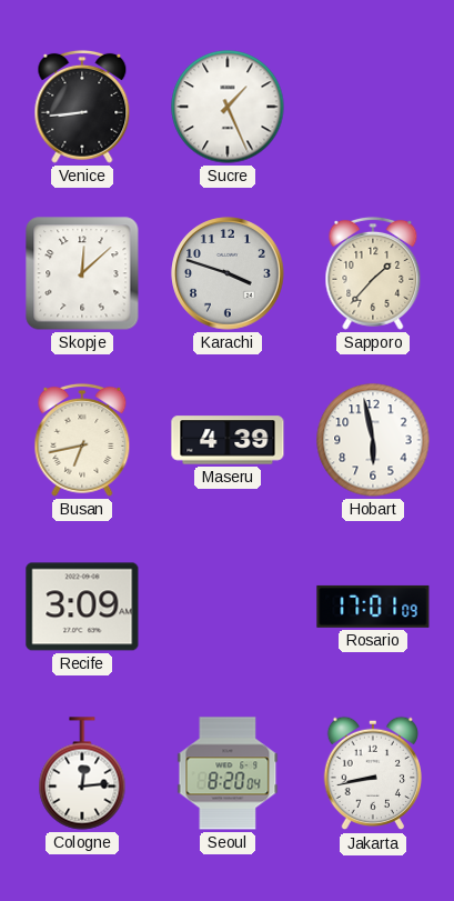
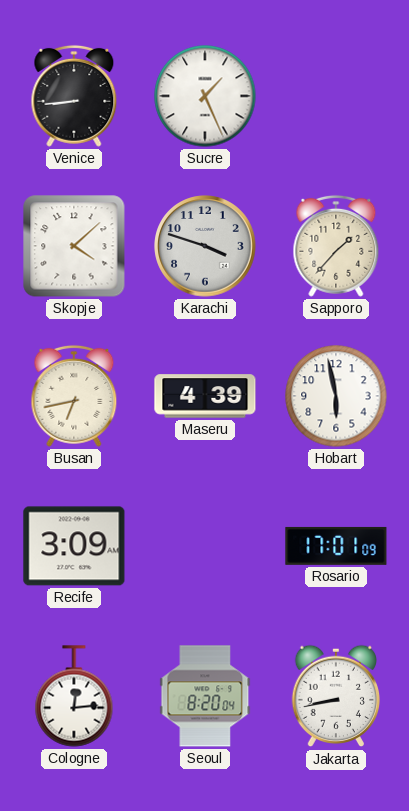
Skopje: 12:08 -> 4:08 (74, 246)
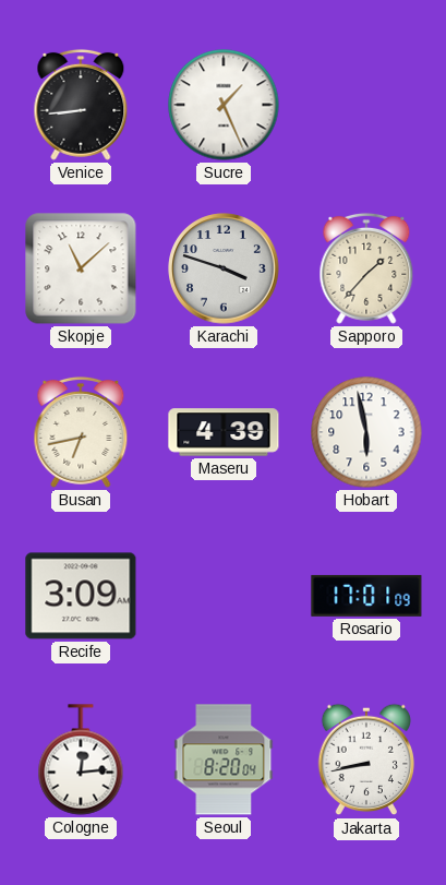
Skopje: 4:08 -> 11:08 (81, 268)
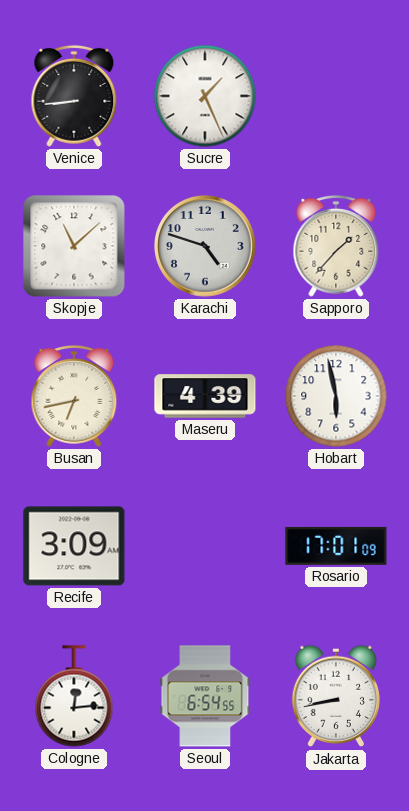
Karachi: 3:48 -> 4:48 (205, 246)
Seoul: 8:20 -> 6:54 (205, 696)
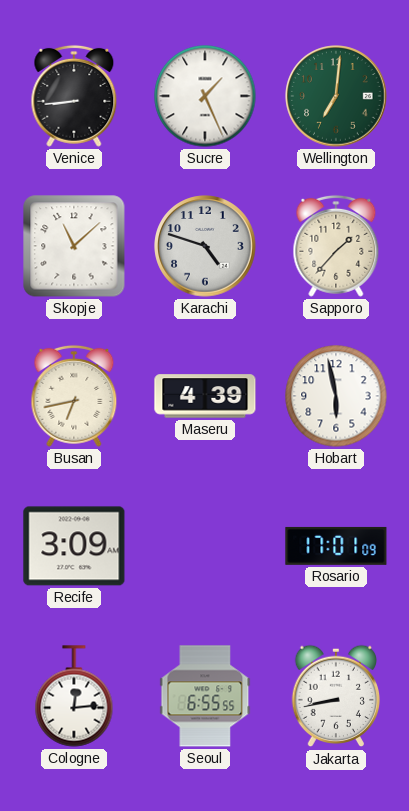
Wellington: none -> 7:01 (336, 96)
Seoul: 6:54 -> 6:55 (205, 696)
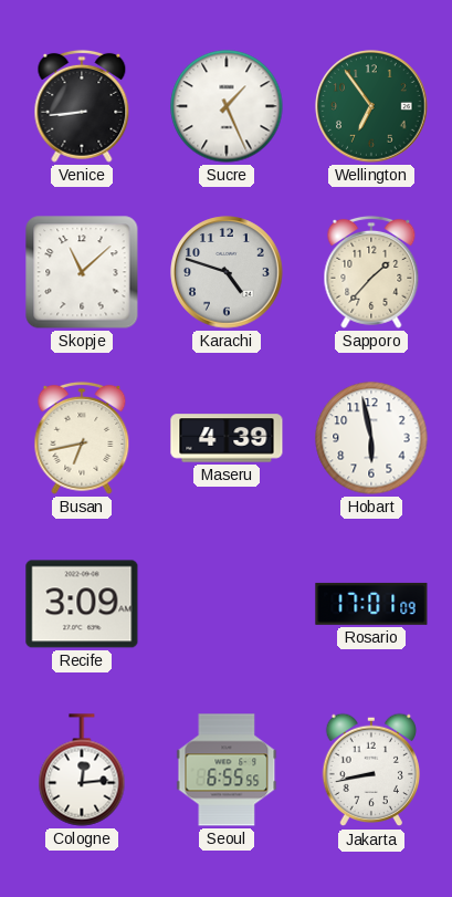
Wellington: 7:01 -> 6:54 (371, 106)
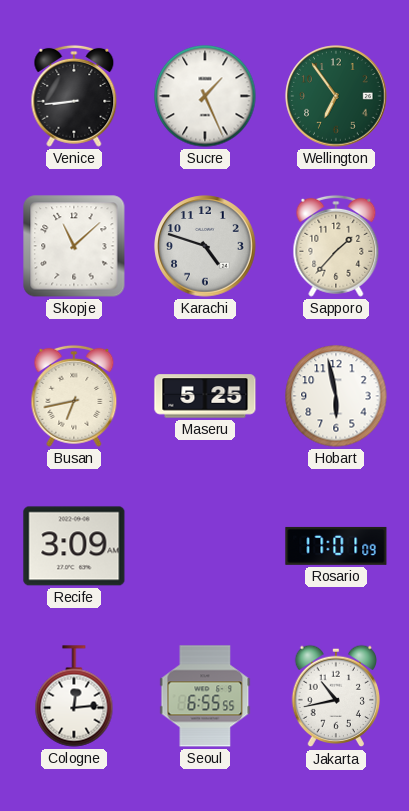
Maseru: 4:39 -> 5:25 (205, 396)
Jakarta: 8:43 -> 10:43 (335, 696)
